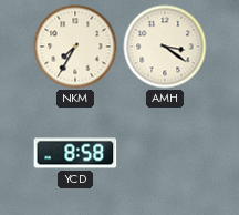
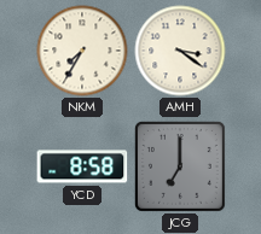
JCG: none -> 7:00 (180, 166)
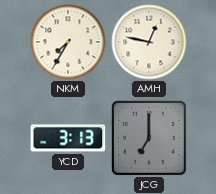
AMH: 3:21 -> 12:47 (149, 42)
YCD: 8:58 -> 3:13 (68, 138)
